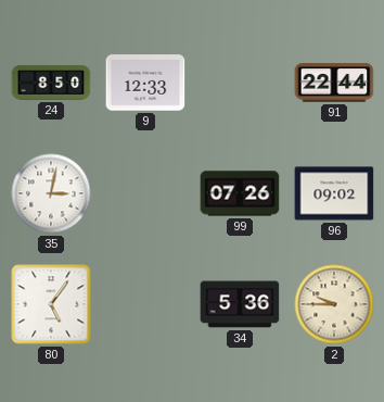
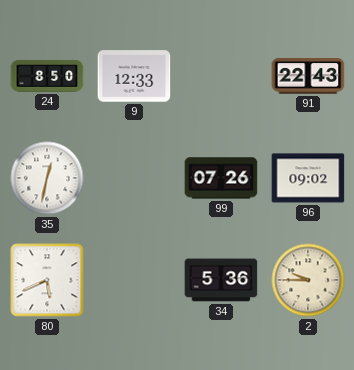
91: 22:44 -> 22:43 (308, 76)
35: 3:02 -> 12:32 (47, 178)
80: 5:06 -> 5:41 (47, 280)
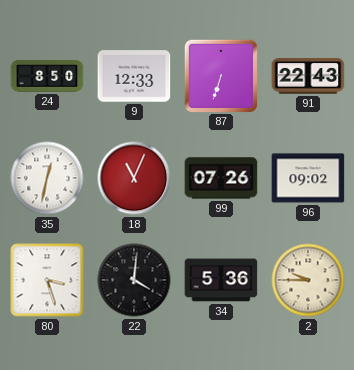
87: none -> 6:33 (220, 75)
18: none -> 11:04 (134, 178)
80: 5:41 -> 3:27 (47, 280)
22: none -> 4:01 (134, 280)
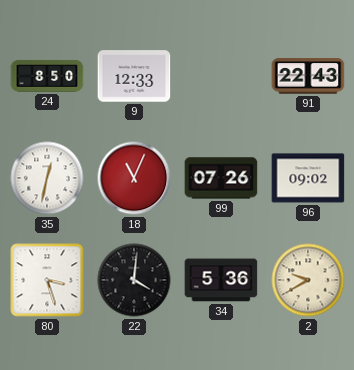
87: 6:33 -> none (220, 75)
2: 9:45 -> 9:40 (308, 280)
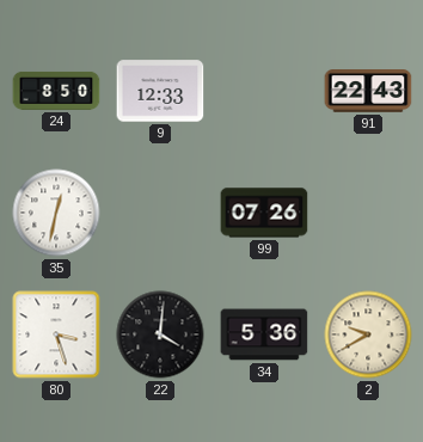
18: 11:04 -> none (134, 178)
96: 09:02 -> none (308, 178)
